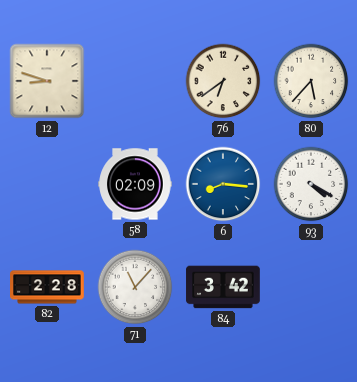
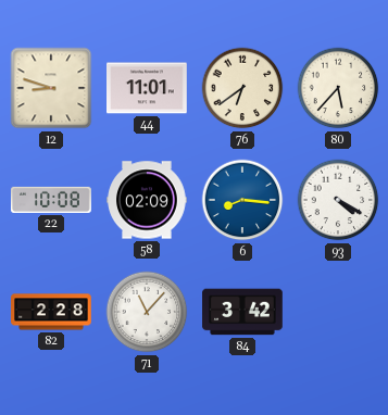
44: none -> 11:01 (147, 88)
22: none -> 10:08 (51, 200)
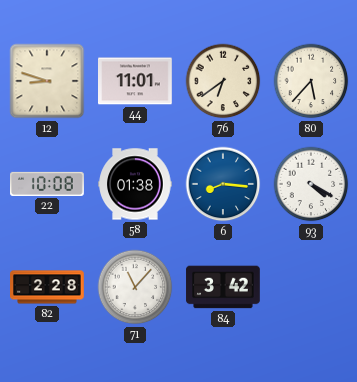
58: 02:09 -> 01:38 (135, 184)
